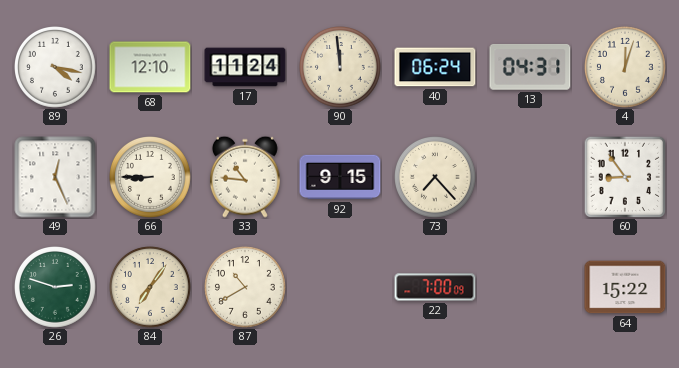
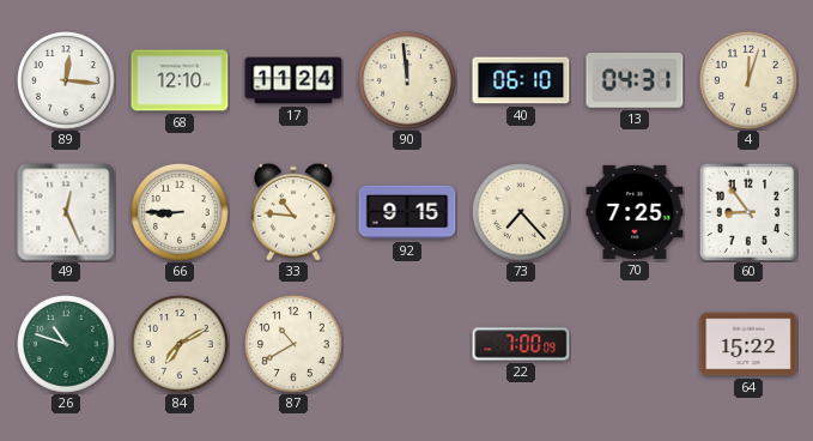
89: 4:17 -> 12:16 (67, 81)
40: 06:24 -> 06:10 (521, 80)
70: none -> 7:25 (635, 212)
26: 2:48 -> 10:48 (67, 345)
84: 7:06 -> 7:10 (181, 345)
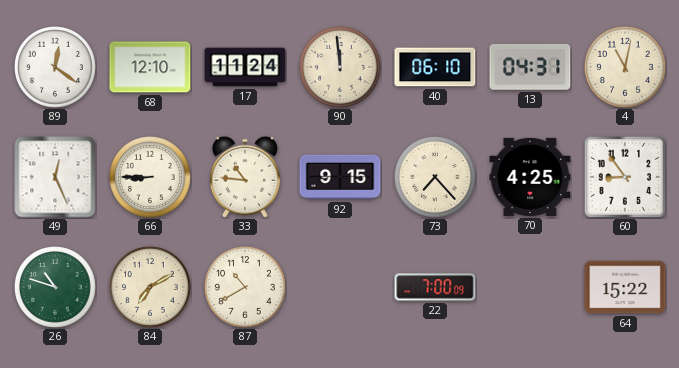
89: 12:16 -> 12:21 (56, 68)
4: 12:03 -> 11:02 (626, 68)
70: 7:25 -> 4:25 (530, 177)
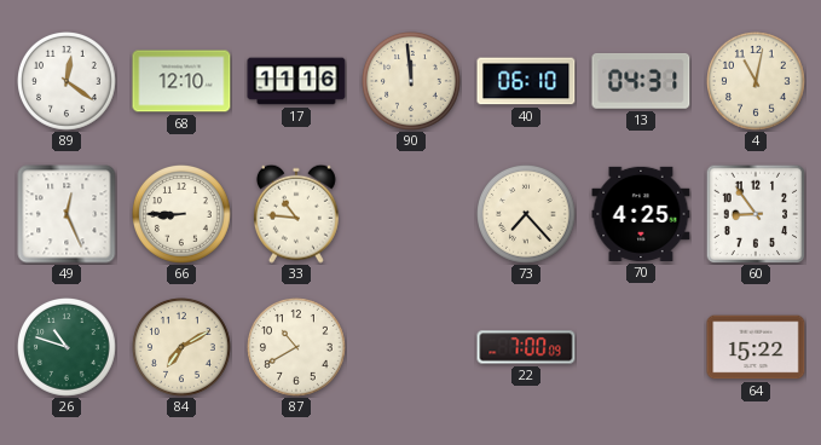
17: 11:24 -> 11:16 (296, 81)
92: 9:15 -> none (340, 177)
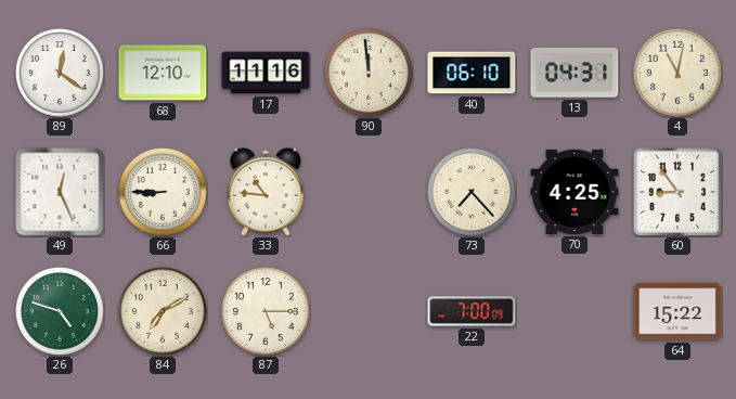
26: 10:48 -> 4:48 (61, 312)
87: 10:40 -> 5:15 (267, 312)
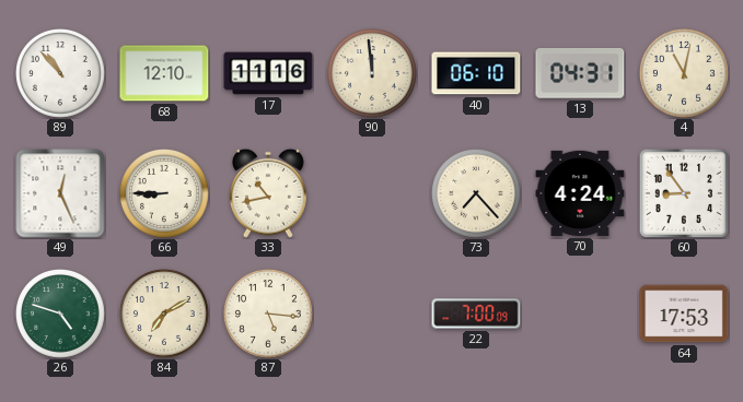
89: 12:21 -> 10:53 (61, 74)
33: 10:46 -> 10:43 (268, 193)
70: 4:25 -> 4:24 (580, 193)
87: 5:15 -> 5:16 (269, 315)
64: 15:22 -> 17:53 (684, 314)
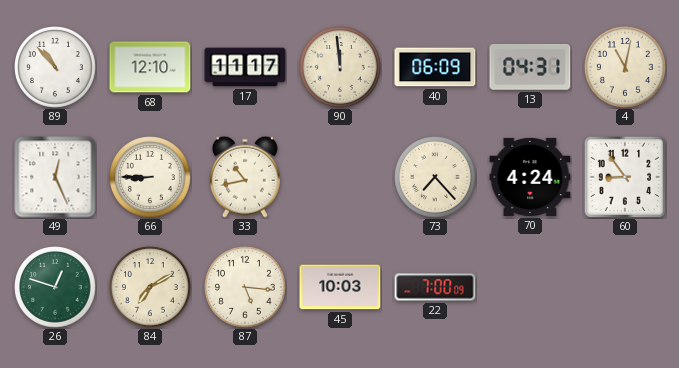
17: 11:16 -> 11:17 (245, 67)
40: 06:10 -> 06:09 (435, 67)
26: 4:48 -> 12:48 (56, 288)
45: none -> 10:03 (340, 287)
64: 17:53 -> none (684, 314)
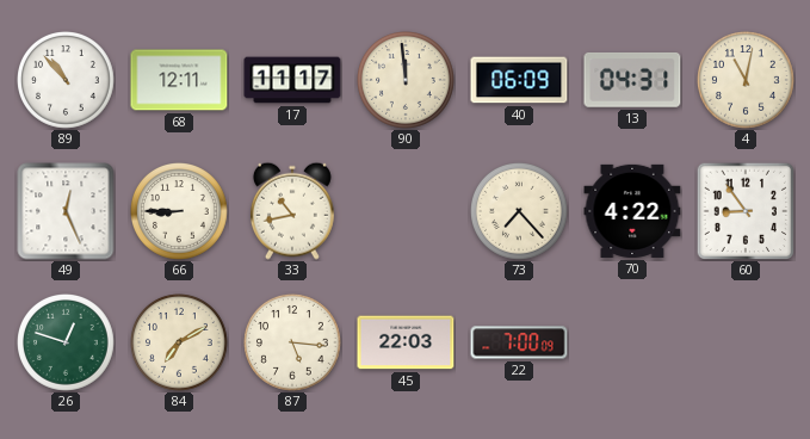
68: 12:10 -> 12:11 (179, 80)
70: 4:24 -> 4:22 (632, 211)
45: 10:03 -> 22:03 (406, 342)
